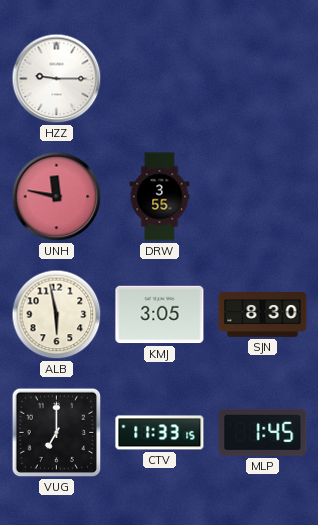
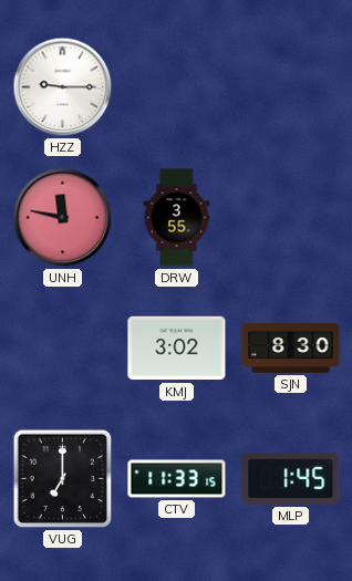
ALB: 5:58 -> none (57, 315)
KMJ: 3:05 -> 3:02 (177, 349)
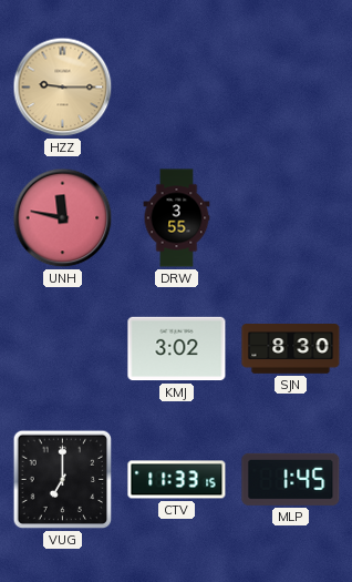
HZZ dial: white -> champagne (63, 88)
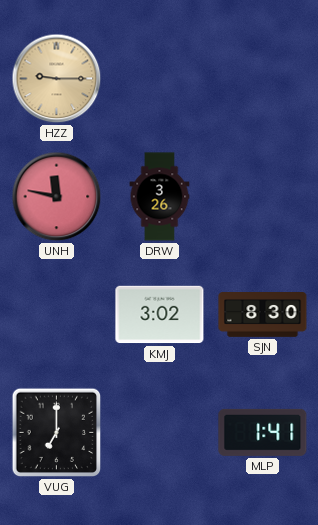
DRW: 3:55 -> 3:26 (160, 197)
CTV: 11:33 -> none (177, 480)
MLP: 1:45 -> 1:41 (263, 432)
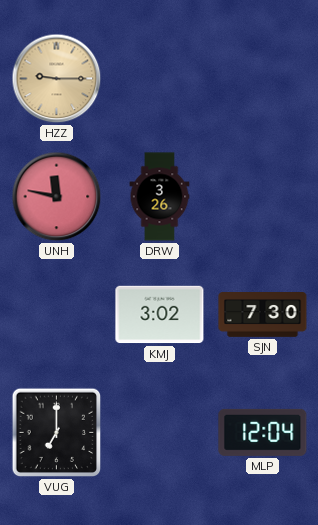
SJN: 8:30 -> 7:30 (263, 315)
MLP: 1:41 -> 12:04 (263, 432)
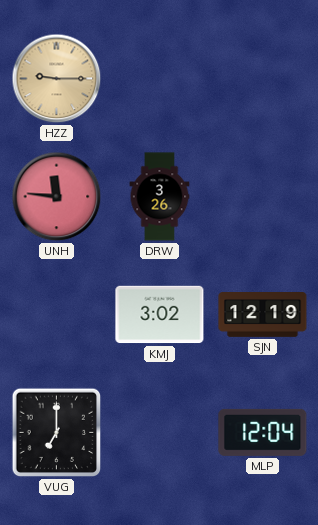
UNH: 11:47 -> 11:46 (57, 197)
SJN: 7:30 -> 12:19 (263, 315)
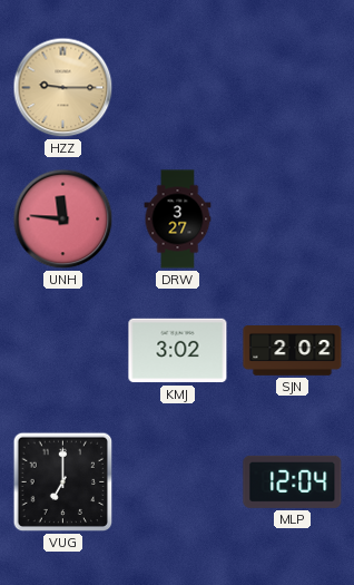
DRW: 3:26 -> 3:27 (178, 220)
SJN: 12:19 -> 2:02 (293, 351)
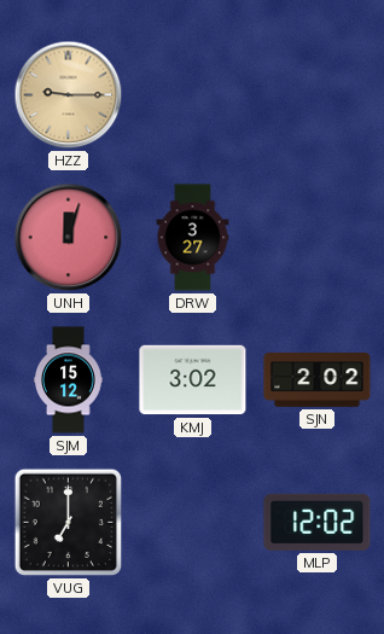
UNH: 11:46 -> 12:03 (69, 238)
SJM: none -> 15:12 (69, 380)
MLP: 12:04 -> 12:02 (318, 522)
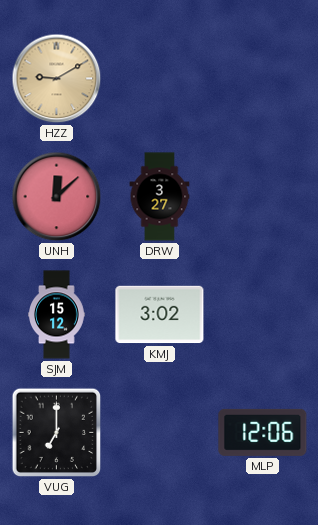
HZZ: 9:15 -> 9:10 (57, 79)
UNH: 12:03 -> 12:08 (57, 197)
SJN: 2:02 -> none (318, 380)
MLP: 12:02 -> 12:06 (263, 432)
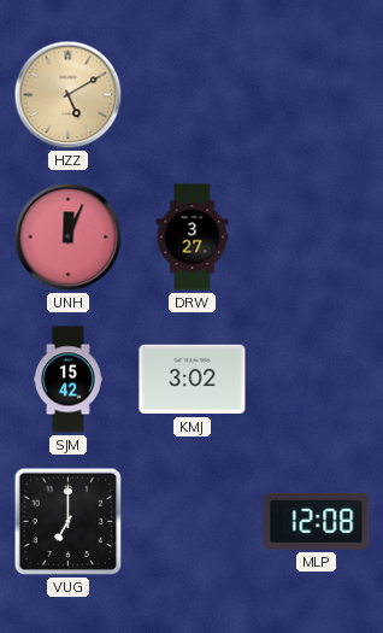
HZZ: 9:10 -> 5:10 (69, 95)
UNH: 12:08 -> 12:04 (69, 238)
SJM: 15:12 -> 15:42 (69, 380)
MLP: 12:06 -> 12:08 (317, 521)
